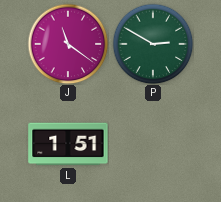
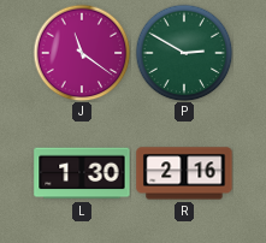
L: 1:51 -> 1:30 (82, 173)
R: none -> 2:16 (184, 173)
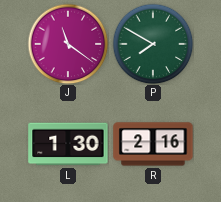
P: 2:50 -> 7:50 (153, 44)
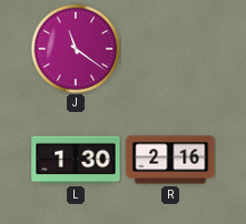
P: 7:50 -> none (153, 44)
